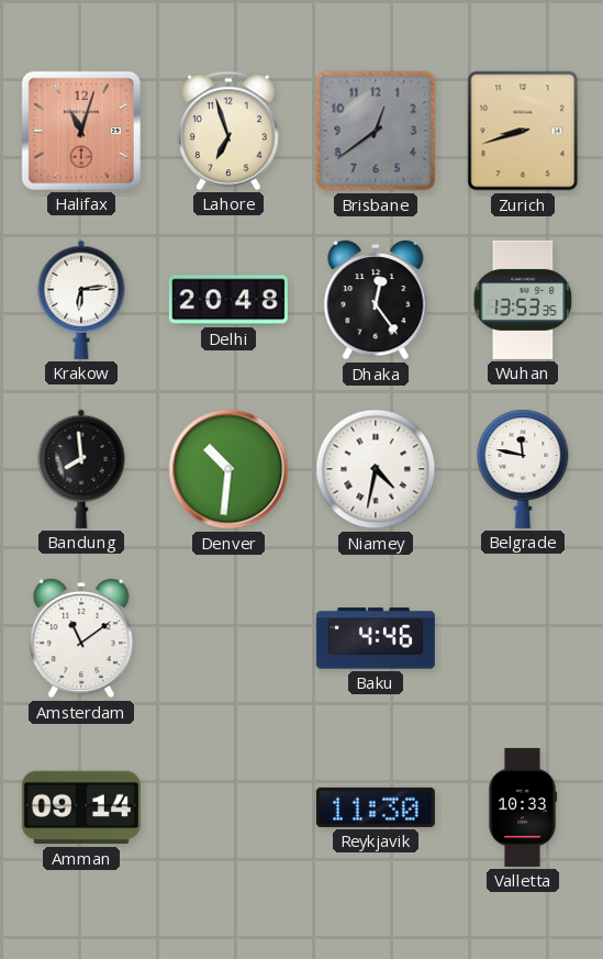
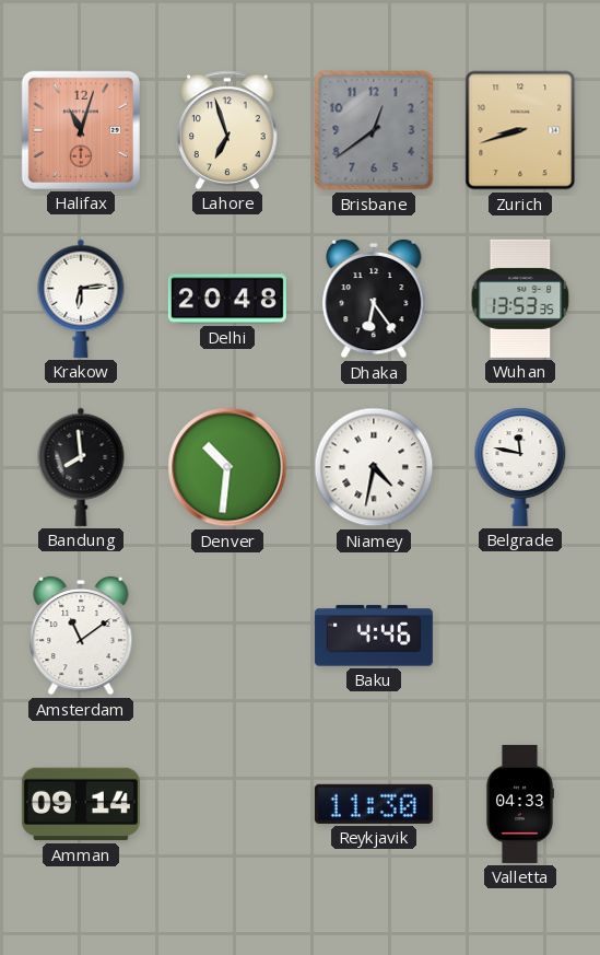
Dhaka: 12:24 -> 6:24 (374, 299)
Valletta: 10:33 -> 04:33 (519, 804)
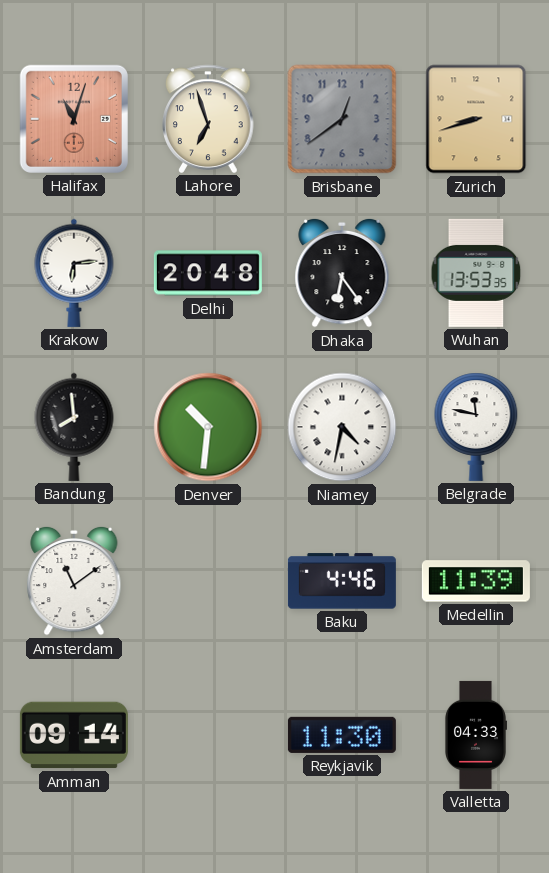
Medellin: none -> 11:39 (476, 581)
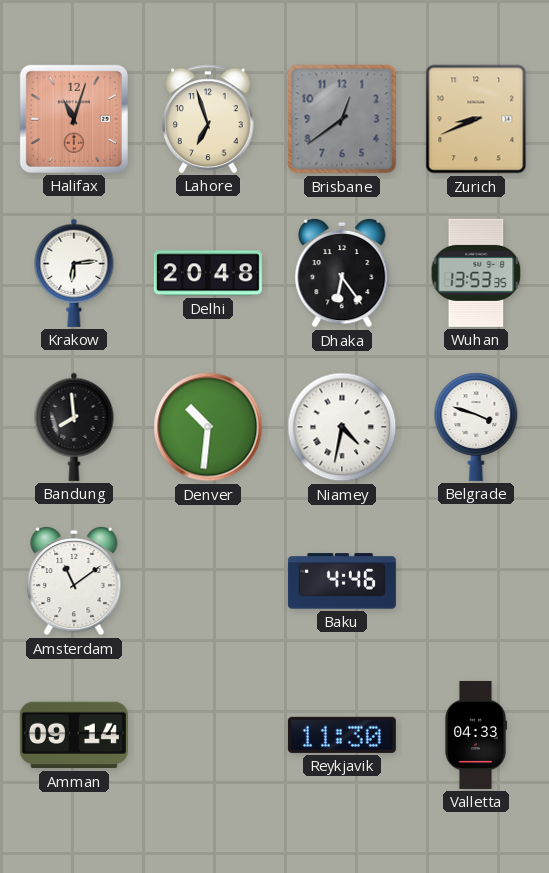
Zurich: 8:42 -> 8:41 (476, 119)
Belgrade: 11:47 -> 3:48 (476, 427)
Medellin: 11:39 -> none (476, 581)
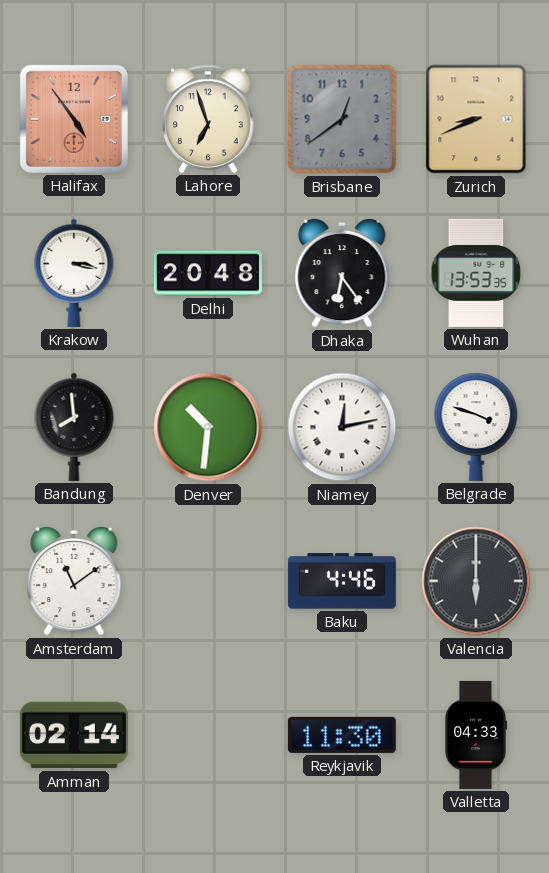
Halifax: 11:03 -> 4:54 (74, 119)
Krakow: 6:14 -> 3:17 (74, 273)
Niamey: 4:32 -> 12:13 (342, 427)
Valencia: none -> 6:00 (476, 581)
Amman: 09:14 -> 02:14 (74, 735)
